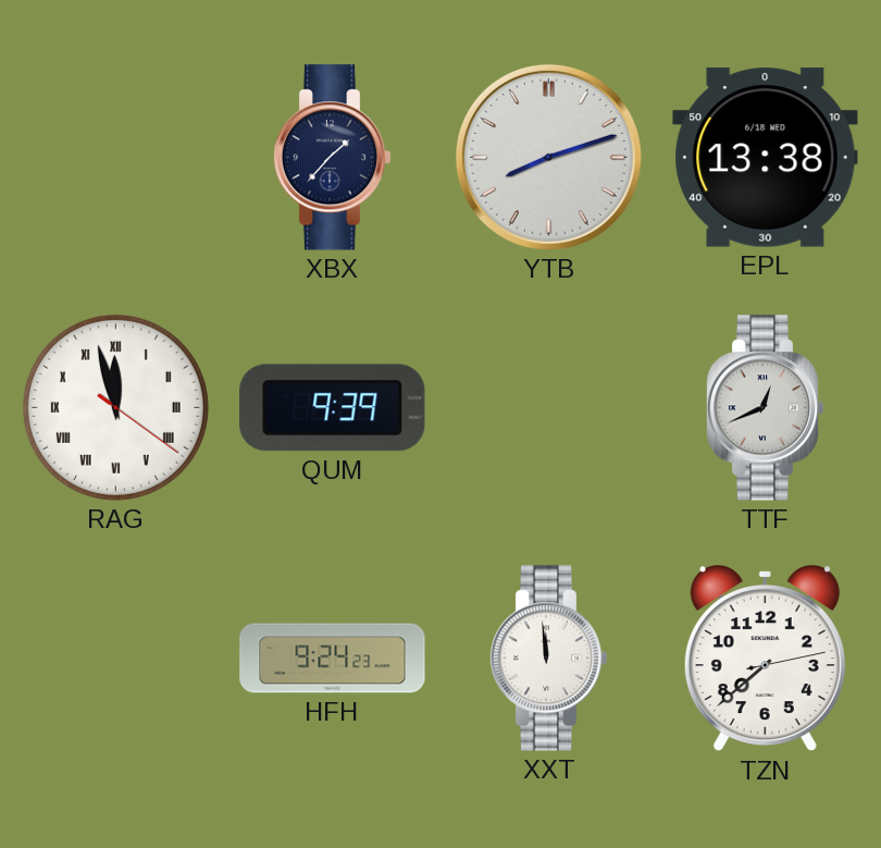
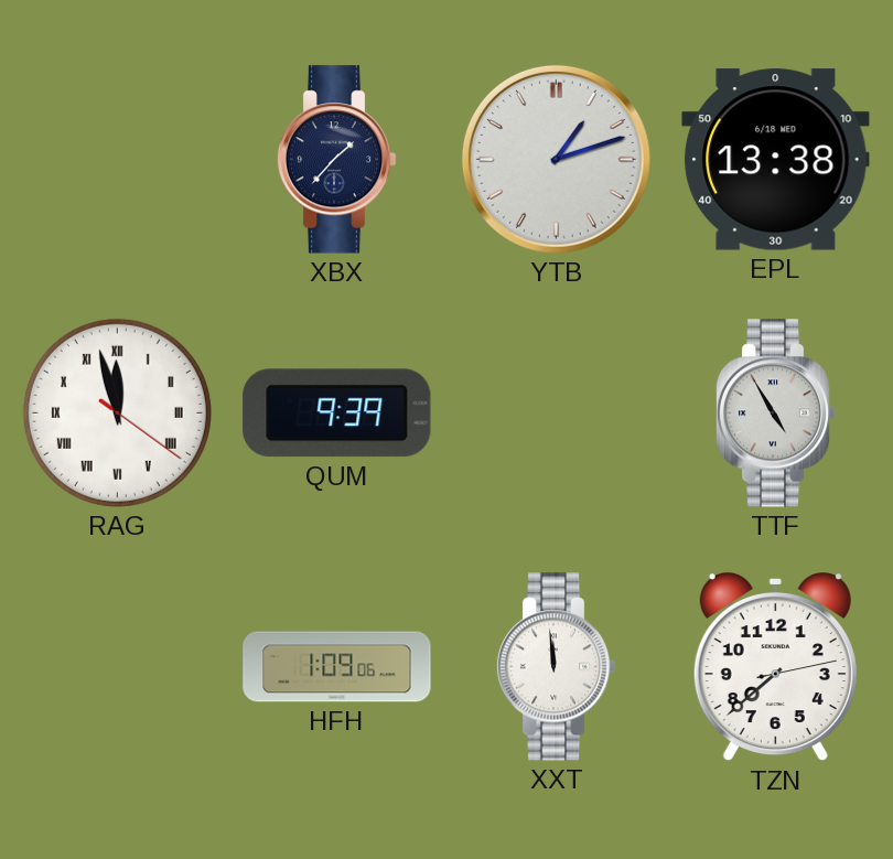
YTB: 8:12 -> 1:12 (556, 159)
TTF: 12:41 -> 4:55 (775, 414)
HFH: 9:24 -> 1:09 (337, 667)
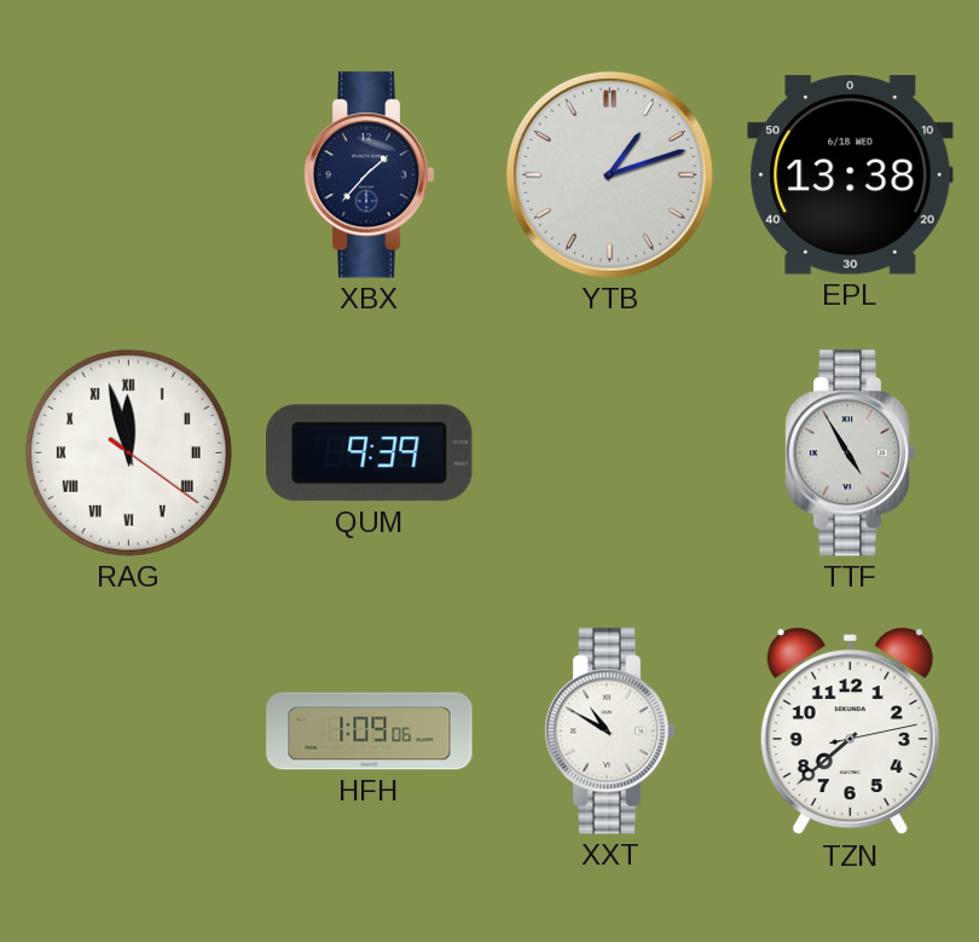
XXT: 11:59 -> 10:50 (609, 732)
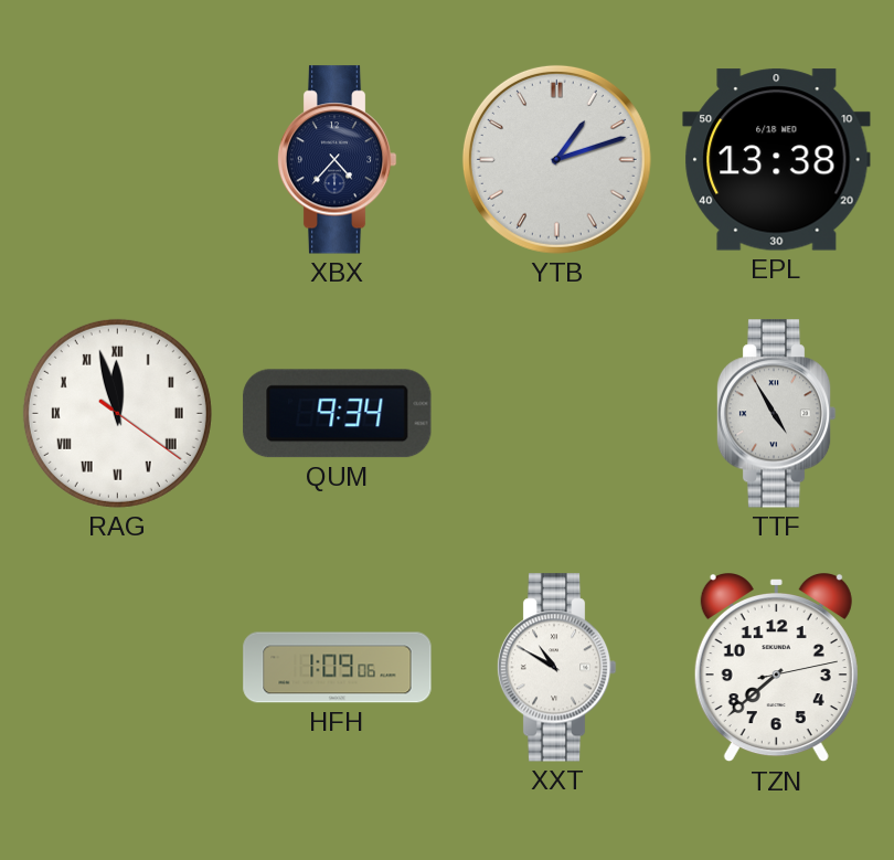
XBX: 1:37 -> 4:37 (337, 160)
QUM: 9:39 -> 9:34 (338, 414)
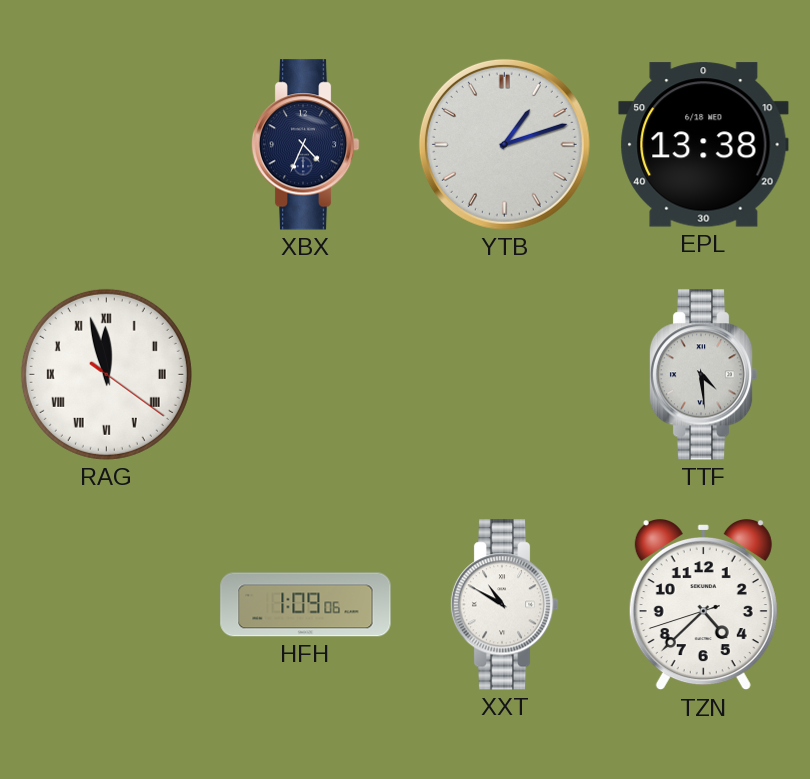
XBX: 4:37 -> 4:34 (305, 145)
QUM: 9:34 -> none (338, 414)
TTF: 4:55 -> 4:29 (703, 375)
TZN: 7:38 -> 4:37 (703, 606)
